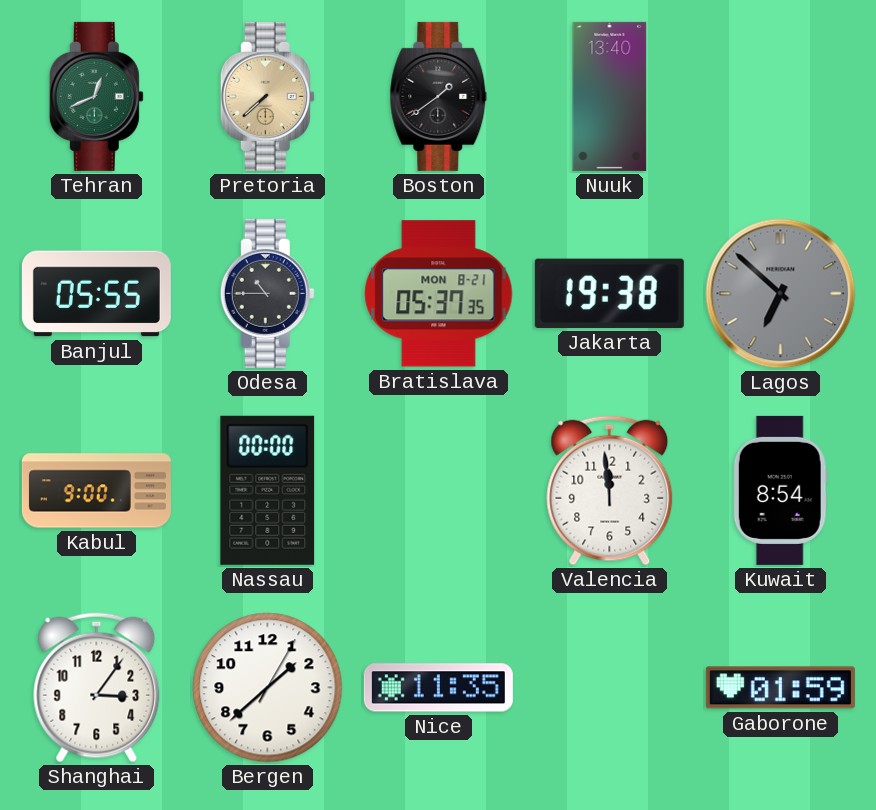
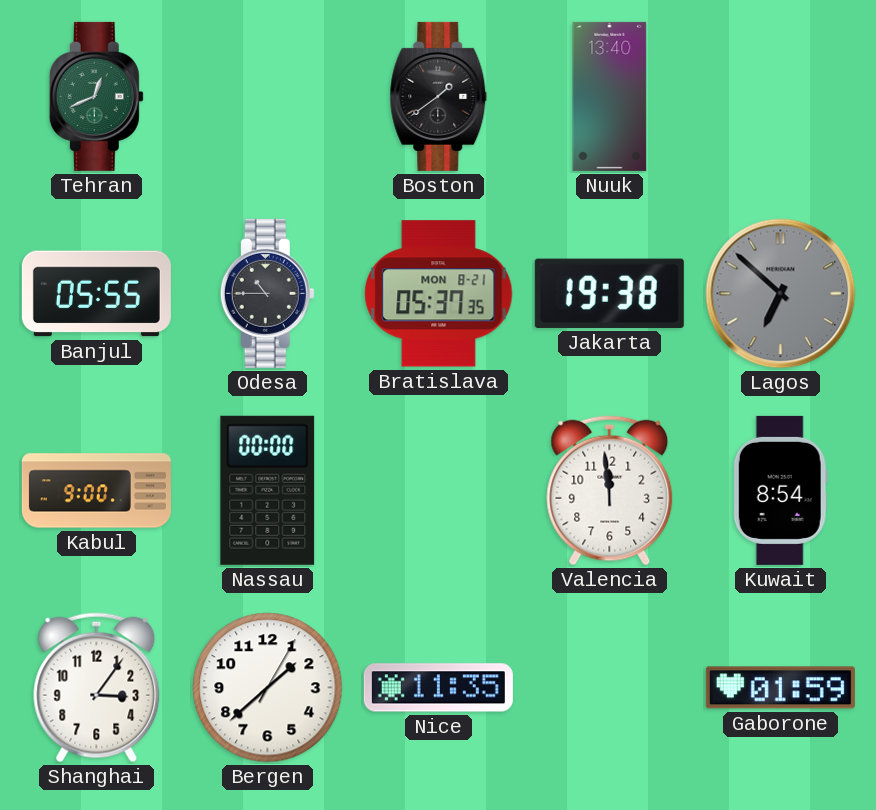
Pretoria: 7:38 -> none (267, 96)
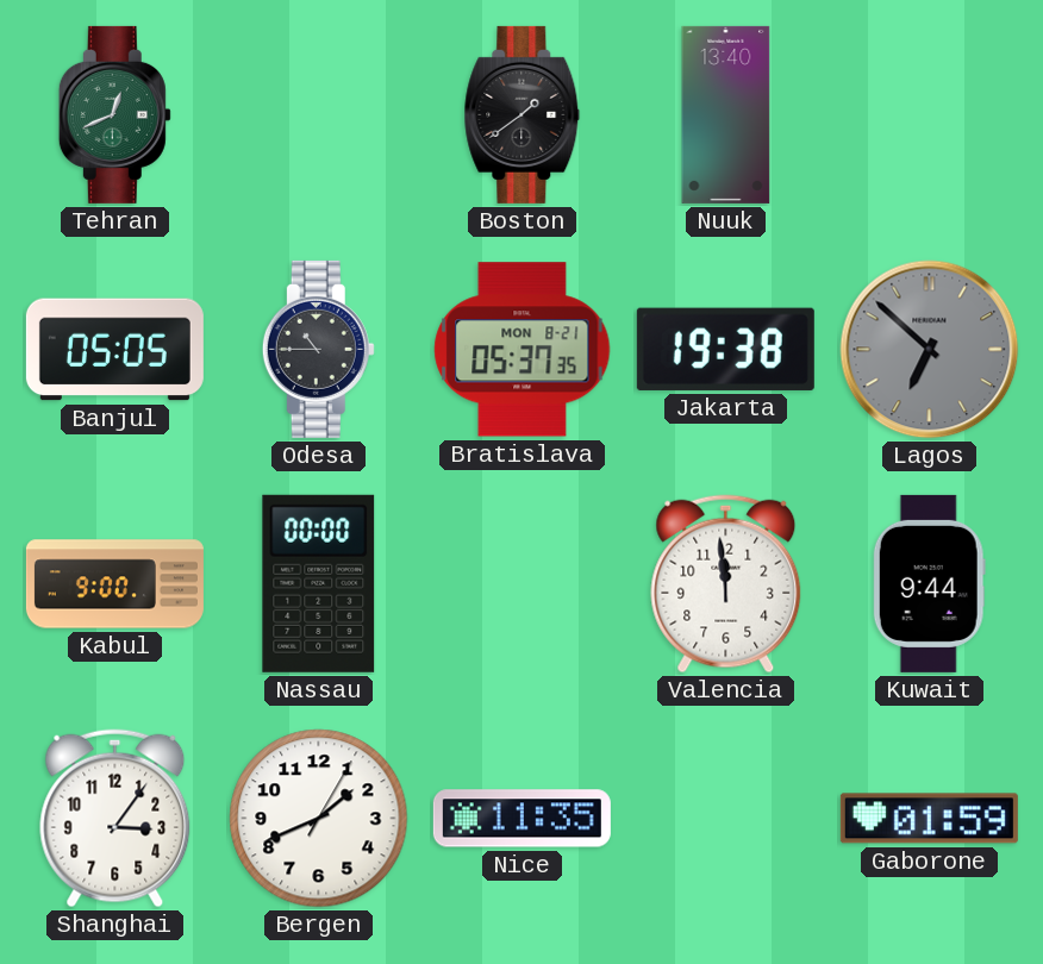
Banjul: 05:55 -> 05:05 (114, 350)
Kuwait: 8:54 -> 9:44 (929, 583)
Bergen: 1:38 -> 1:41 (319, 819)
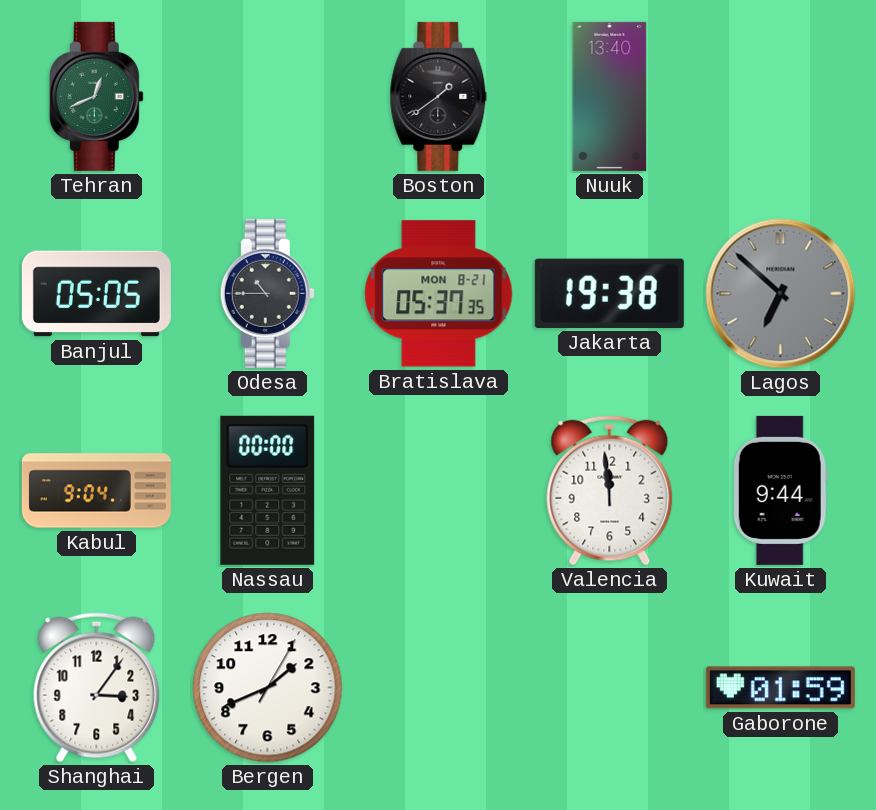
Kabul: 9:00 -> 9:04 (96, 491)
Nice: 11:35 -> none (521, 819)
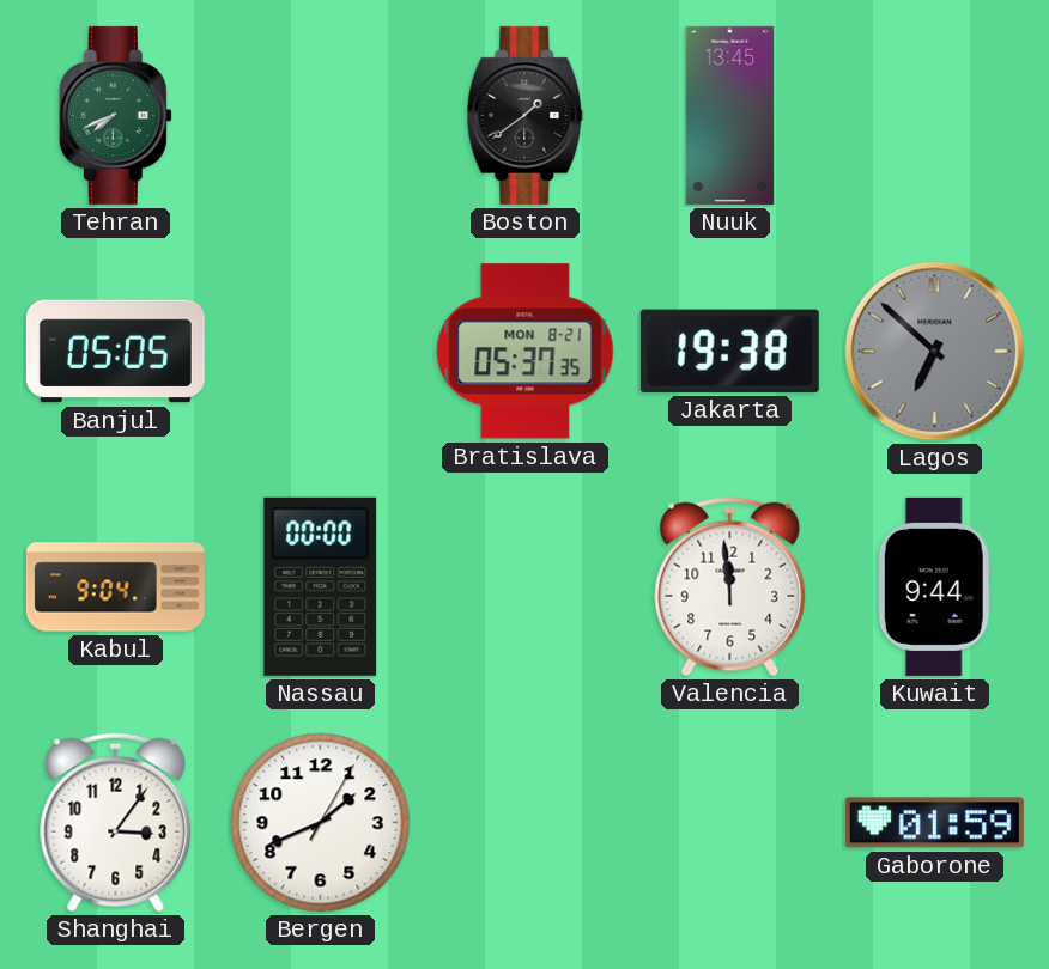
Tehran: 12:41 -> 7:41 (115, 115)
Nuuk: 13:40 -> 13:45 (730, 115)
Odesa: 10:45 -> none (267, 293)
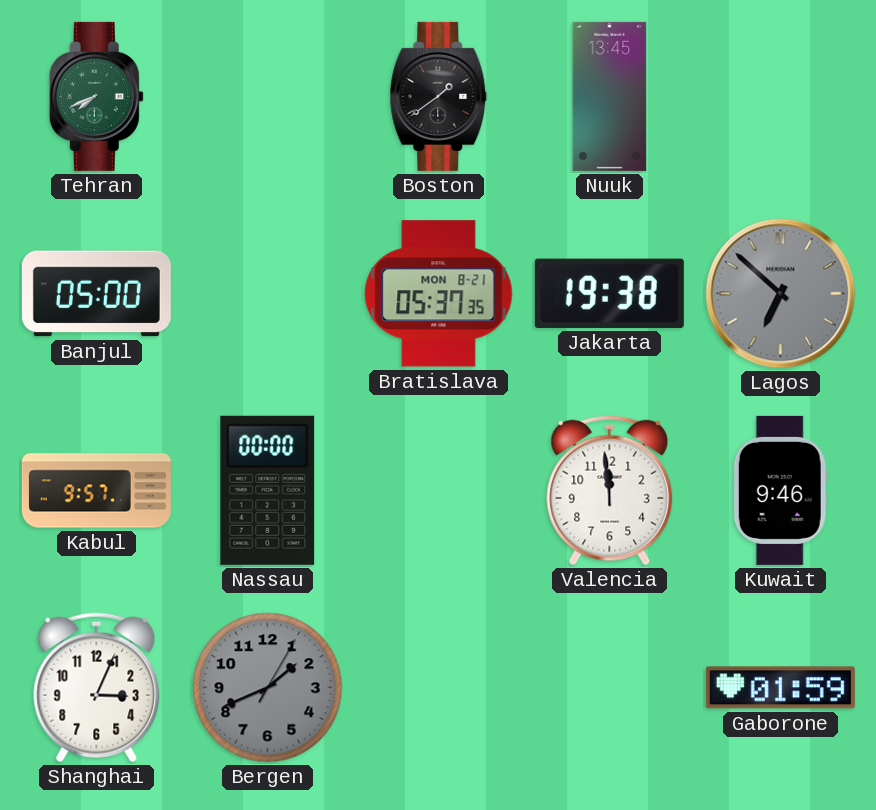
Banjul: 05:05 -> 05:00 (96, 294)
Kabul: 9:04 -> 9:57 (96, 491)
Kuwait: 9:44 -> 9:46 (780, 490)
Shanghai: 3:06 -> 3:04 (97, 688)
Bergen dial: white -> grey (268, 688)
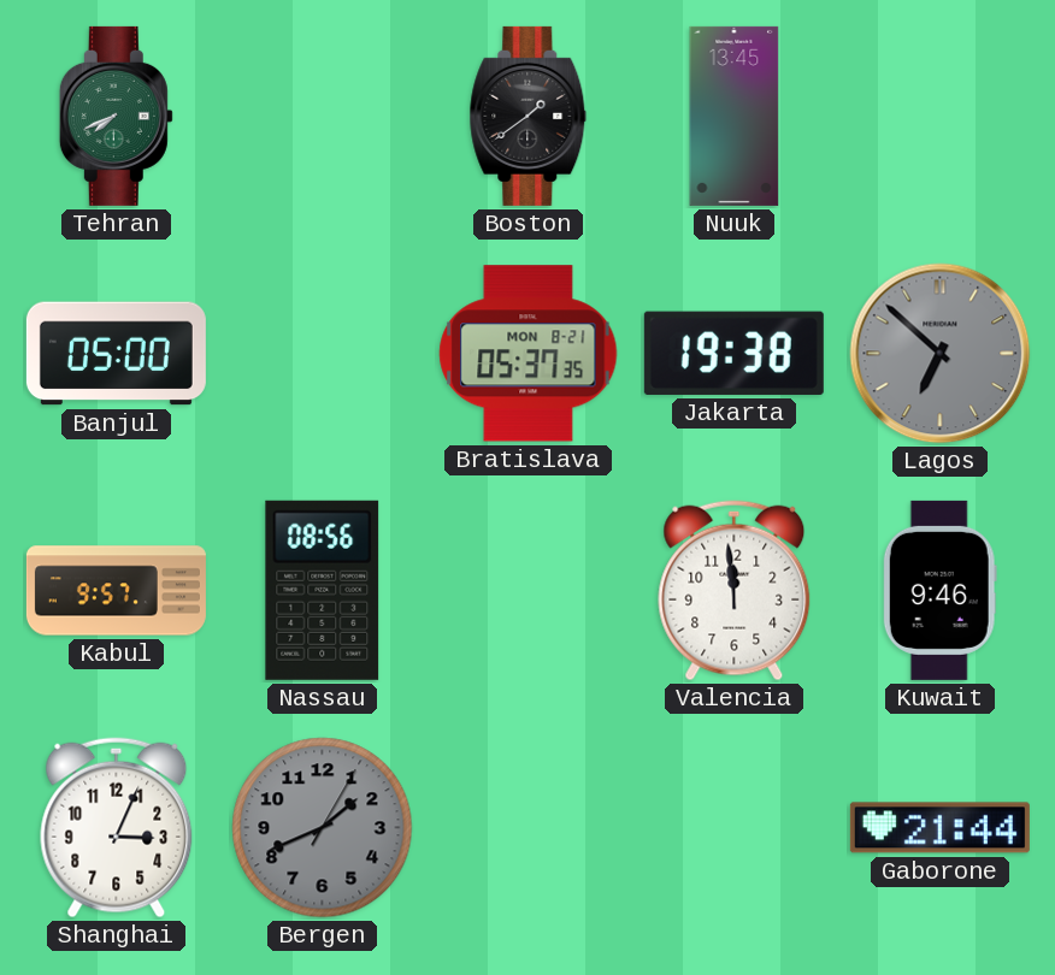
Nassau: 00:00 -> 08:56 (323, 590)
Gaborone: 01:59 -> 21:44 (939, 828)
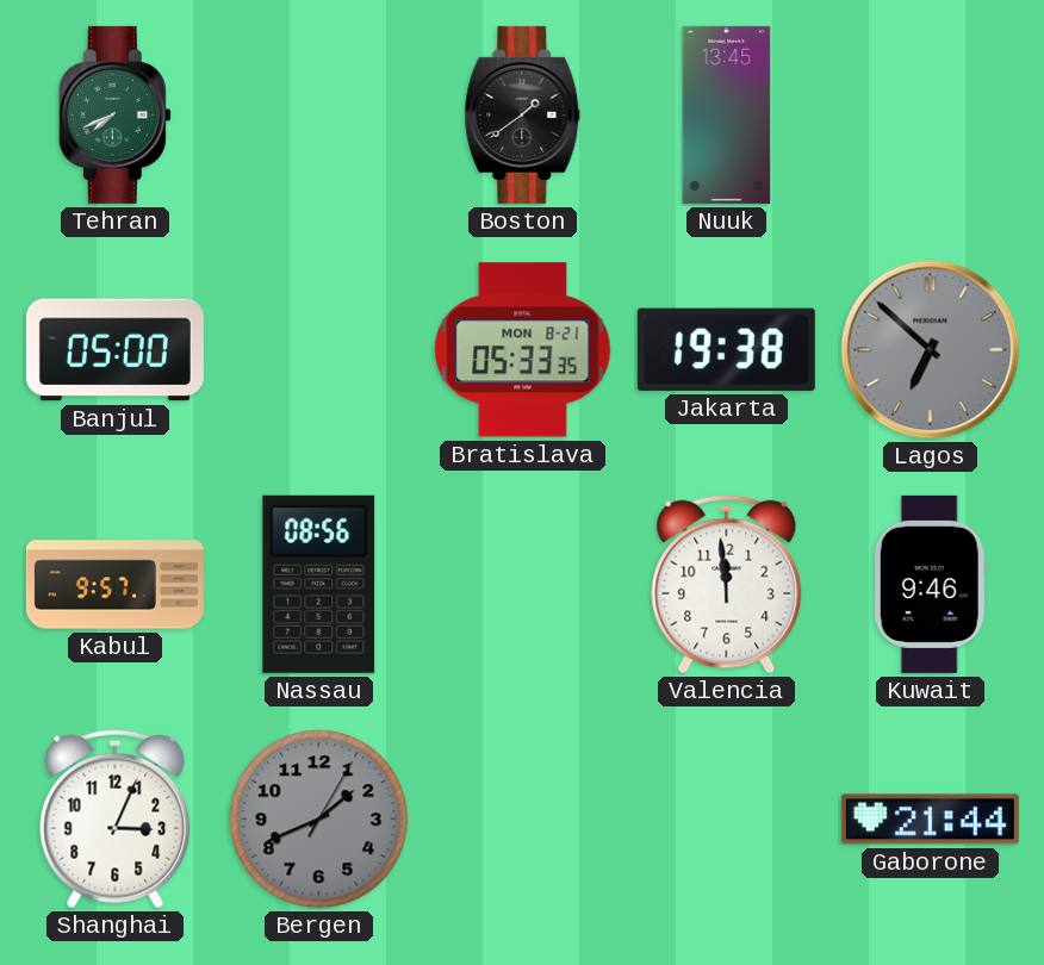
Bratislava: 05:37 -> 05:33 (523, 350)
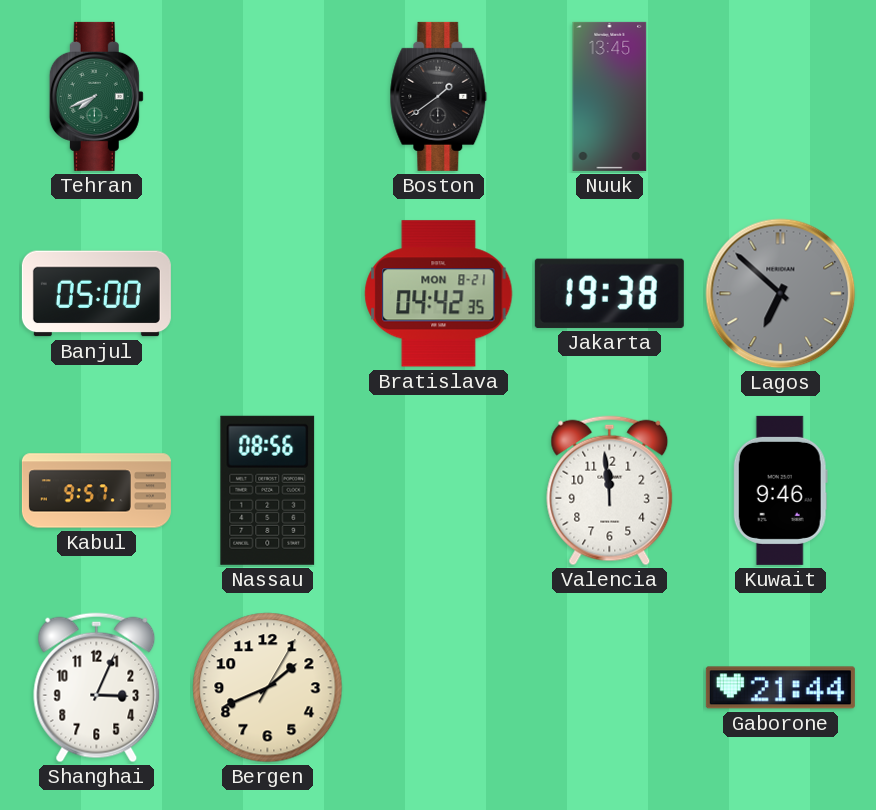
Bratislava: 05:33 -> 04:42 (439, 294)
Bergen dial: grey -> cream (268, 688)
